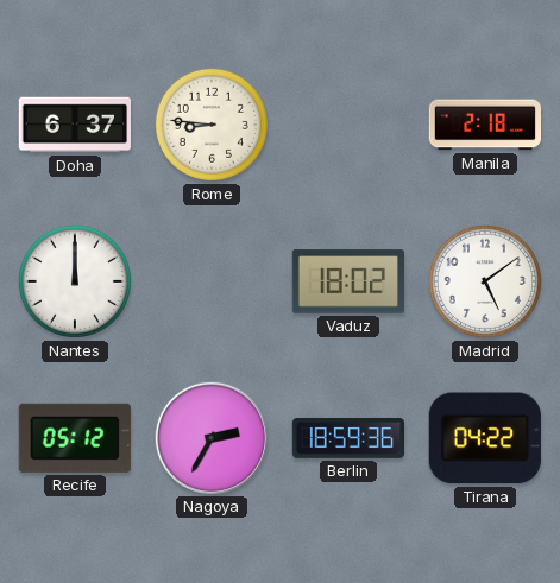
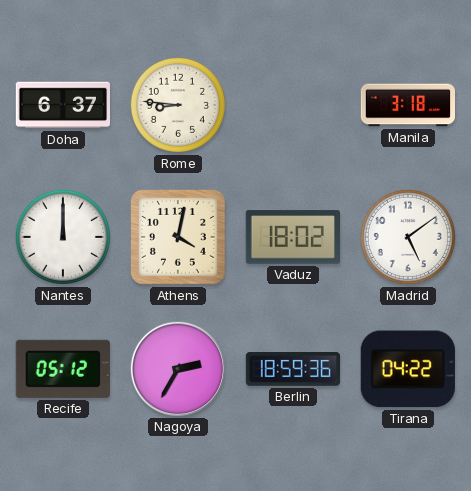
Manila: 2:18 -> 3:18 (407, 105)
Athens: none -> 4:02 (179, 238)
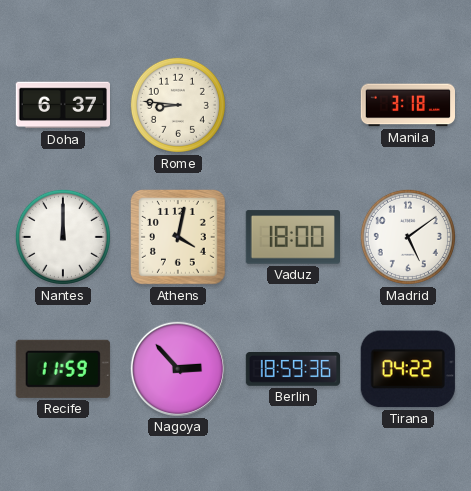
Vaduz: 18:02 -> 18:00 (292, 237)
Recife: 05:12 -> 11:59 (63, 369)
Nagoya: 2:35 -> 2:53 (177, 368)
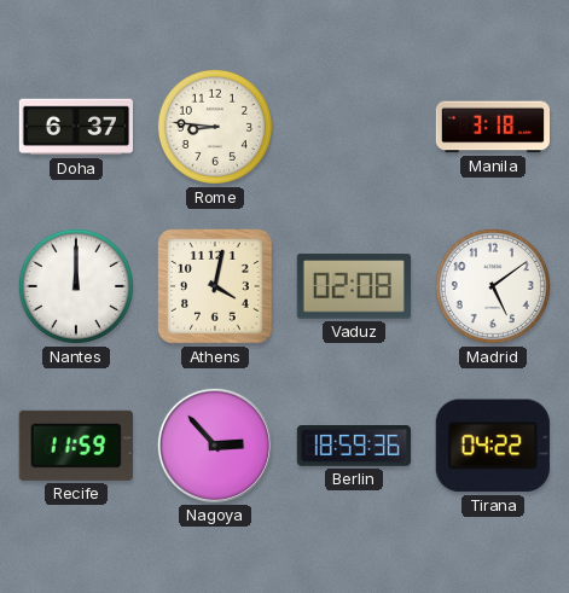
Vaduz: 18:00 -> 02:08 (353, 286)
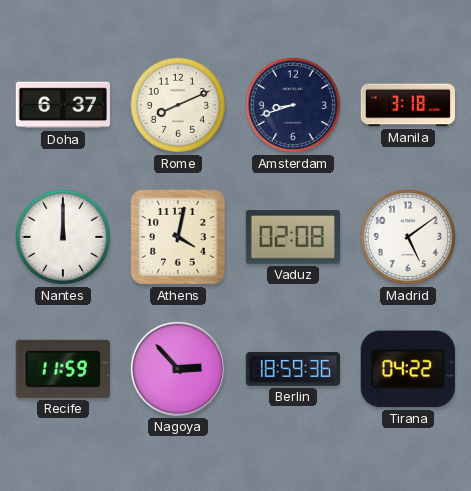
Rome: 8:46 -> 8:11 (178, 105)
Amsterdam: none -> 8:42 (293, 105)
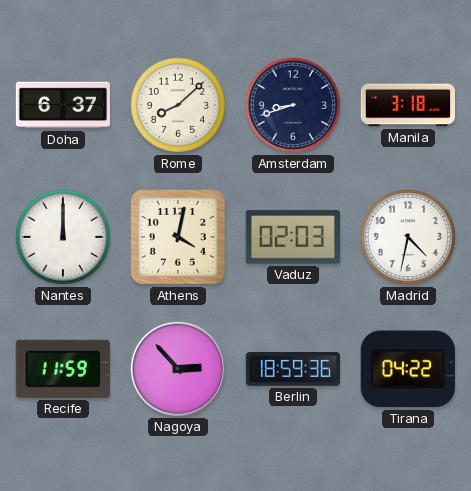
Rome: 8:11 -> 8:08 (178, 105)
Vaduz: 02:08 -> 02:03 (292, 237)
Madrid: 5:09 -> 4:32 (408, 237)
